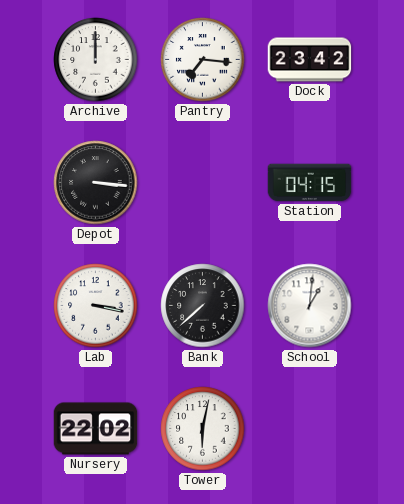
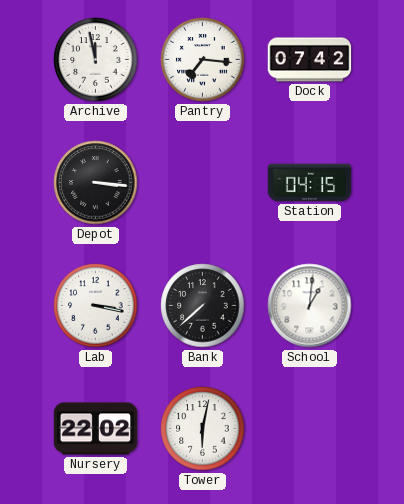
Archive: 12:00 -> 11:58 (96, 60)
Dock: 23:42 -> 07:42 (310, 60)
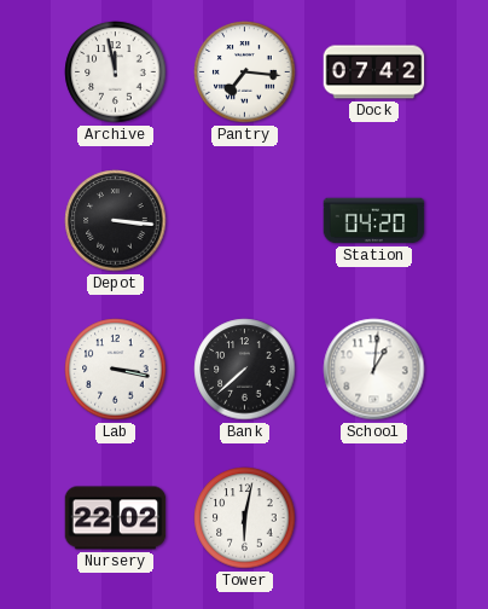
Station: 04:15 -> 04:20 (374, 221)
